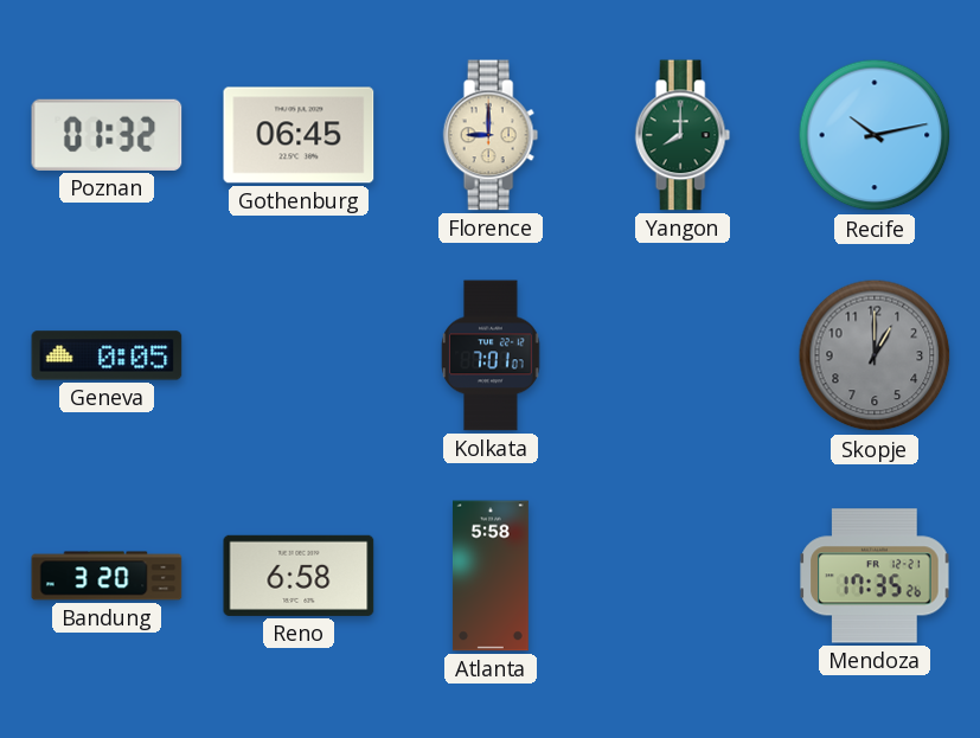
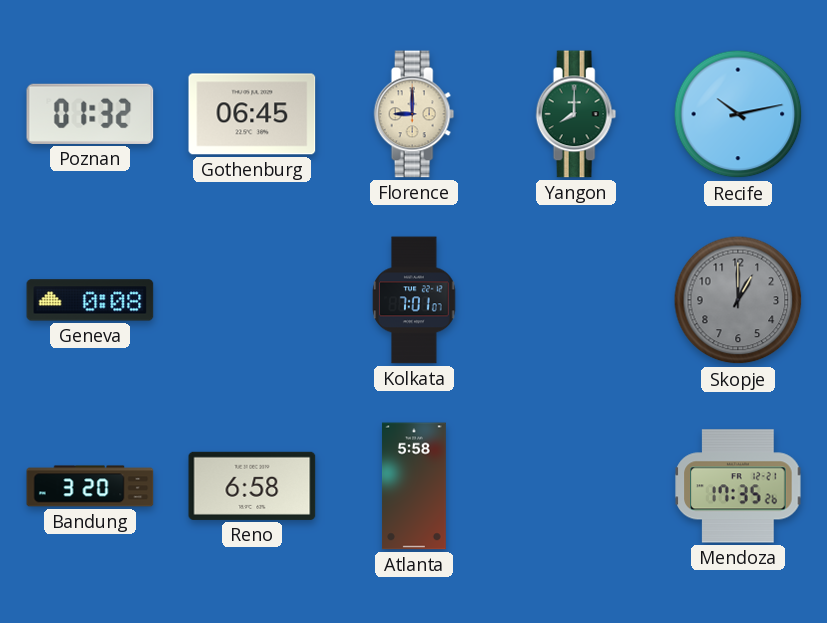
Geneva: 0:05 -> 0:08 (90, 300)
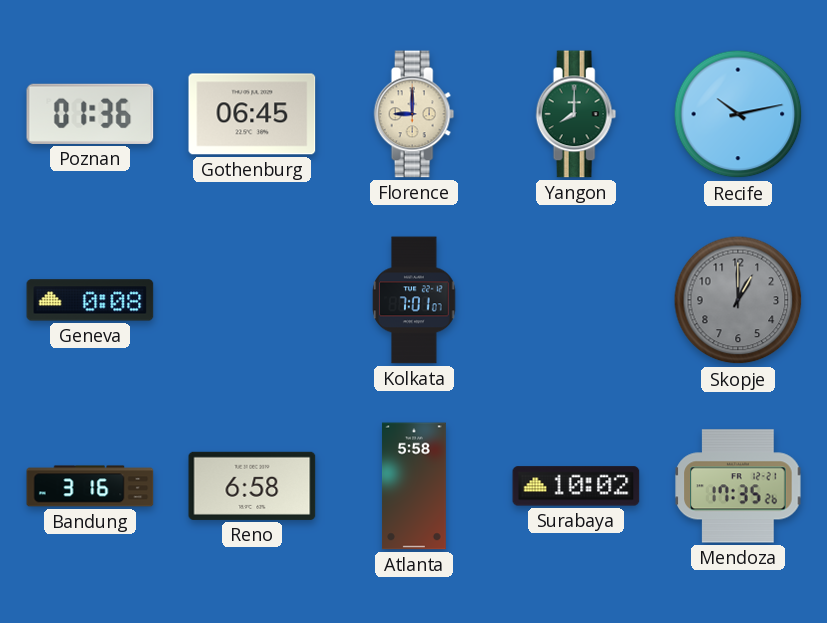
Poznan: 01:32 -> 01:36 (90, 114)
Bandung: 3:20 -> 3:16 (90, 486)
Surabaya: none -> 10:02 (576, 486)
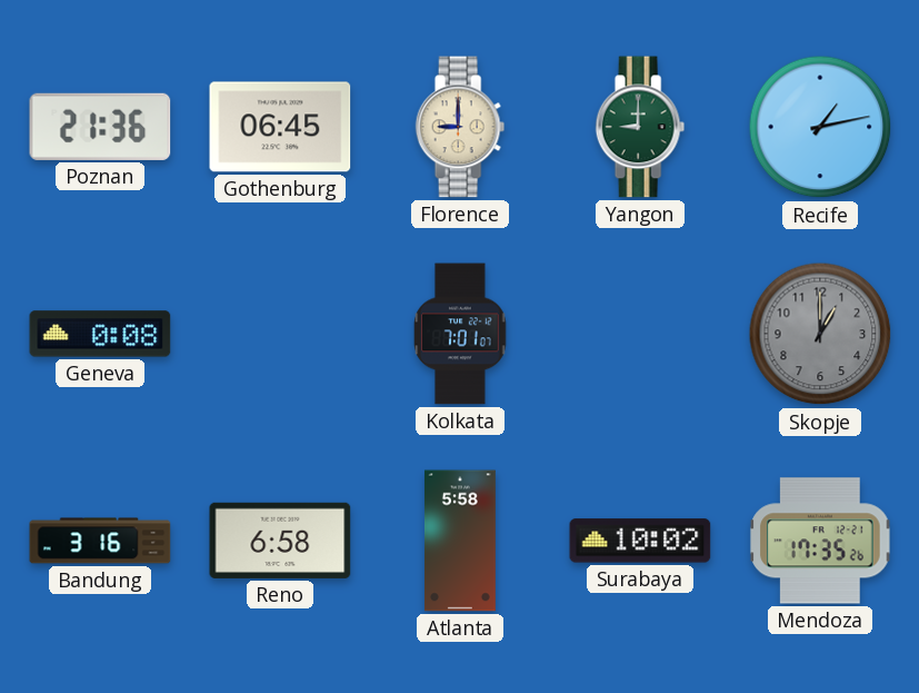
Poznan: 01:36 -> 21:36 (100, 127)
Yangon: 8:00 -> 9:00 (640, 127)
Recife: 10:13 -> 1:13 (820, 127)
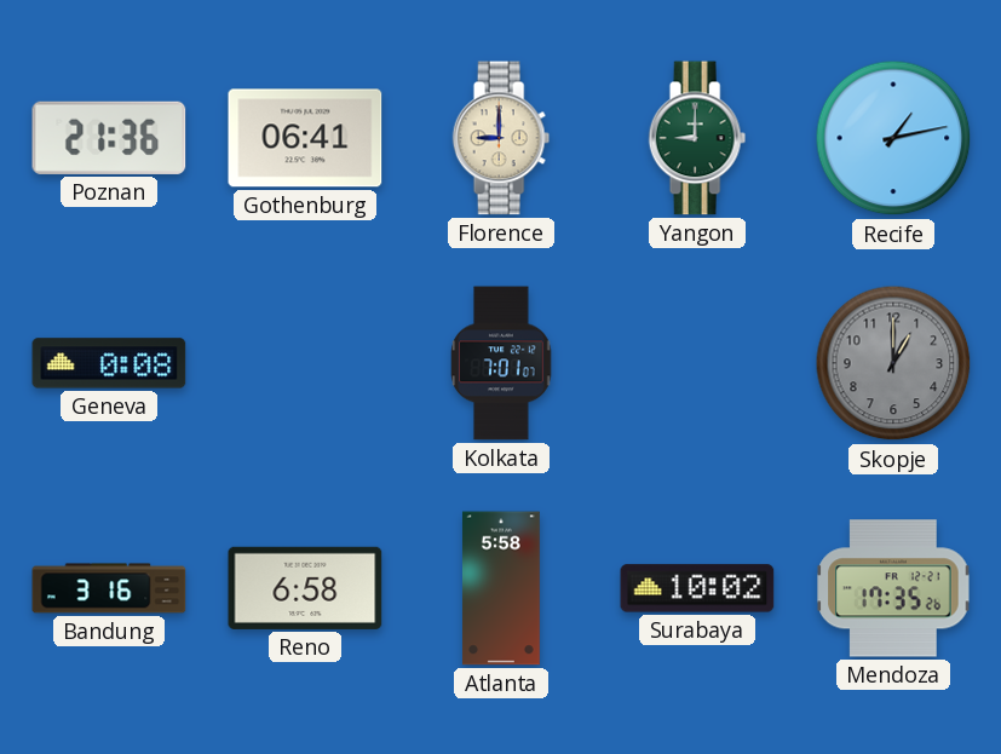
Gothenburg: 06:45 -> 06:41 (305, 138)
